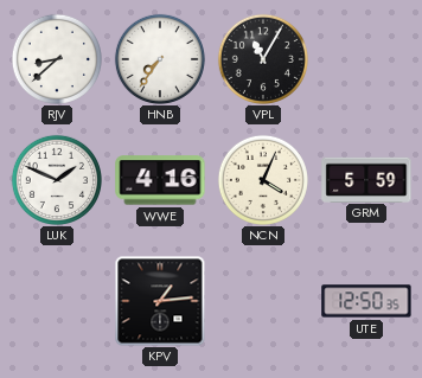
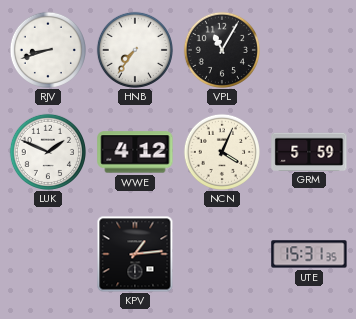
RJV: 8:38 -> 8:42 (48, 50)
WWE: 4:16 -> 4:12 (135, 152)
UTE: 12:50 -> 15:31 (309, 254)
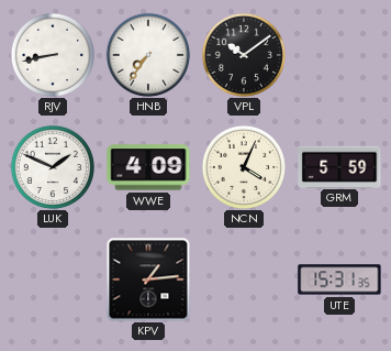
RJV: 8:42 -> 8:43 (53, 55)
VPL: 11:05 -> 10:09 (244, 55)
WWE: 4:12 -> 4:09 (148, 167)
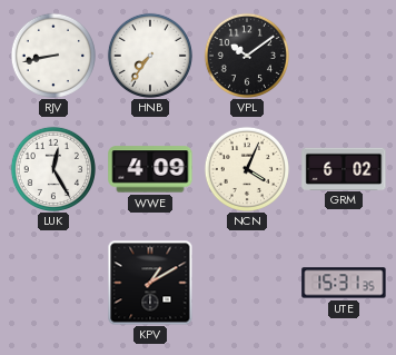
LUK: 1:49 -> 12:25 (53, 169)
GRM: 5:59 -> 6:02 (344, 168)
KPV: 1:14 -> 1:10 (150, 283)
